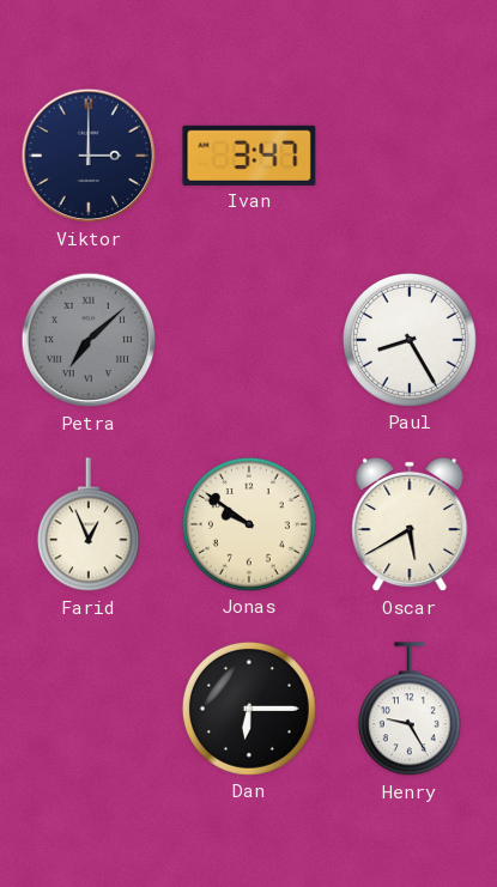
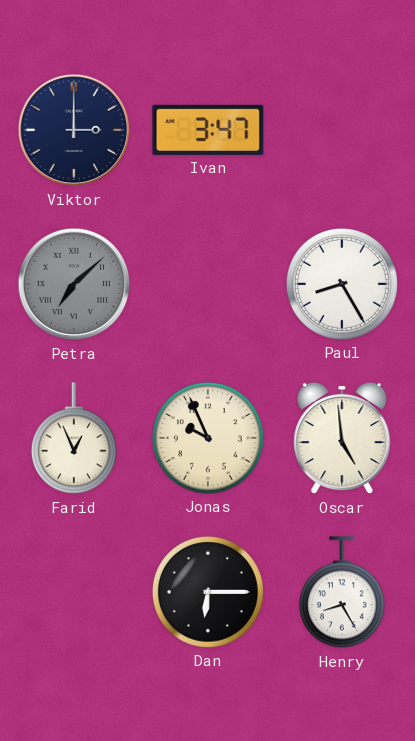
Jonas: 9:51 -> 9:56 (208, 438)
Oscar: 5:40 -> 4:59 (342, 438)
Henry: 9:25 -> 8:25 (342, 593)
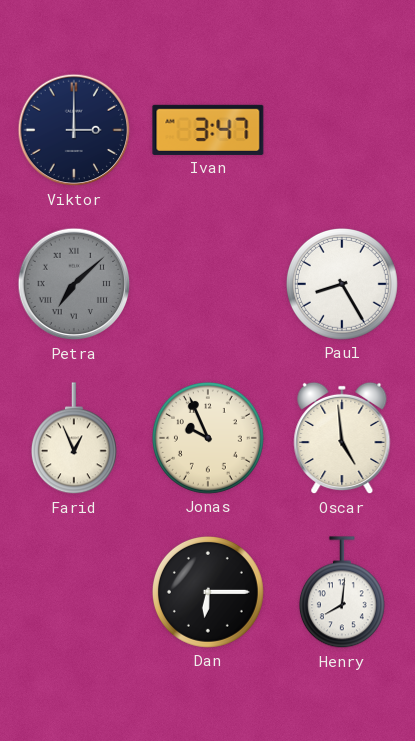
Henry: 8:25 -> 8:01 (342, 593)
